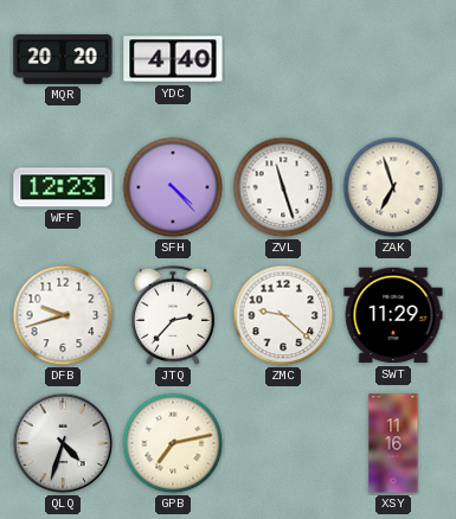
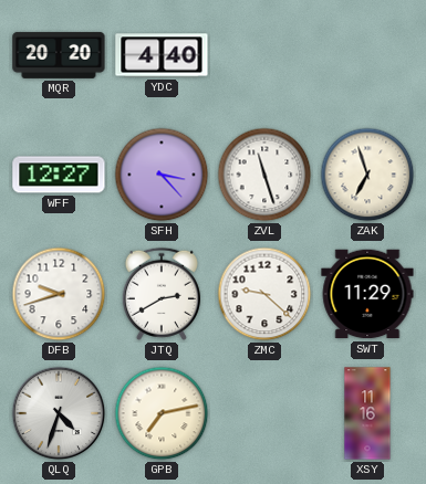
WFF: 12:23 -> 12:27 (59, 175)
SFH: 4:23 -> 3:23 (162, 175)
JTQ: 2:37 -> 2:40 (162, 294)
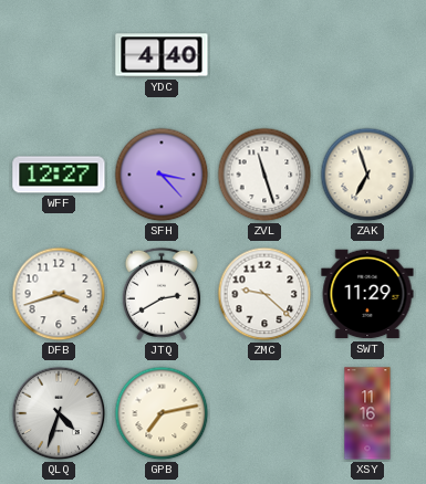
MQR: 20:20 -> none (59, 55)
DFB: 9:42 -> 3:42 (59, 294)
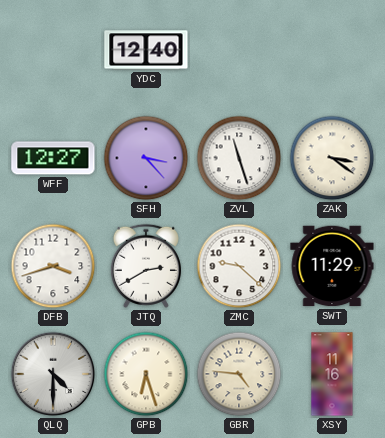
YDC: 4:40 -> 12:40 (146, 50)
ZAK: 6:57 -> 3:21 (332, 158)
QLQ: 4:33 -> 4:30 (53, 374)
GPB: 7:13 -> 6:27 (146, 374)
GBR: none -> 4:46 (239, 374)
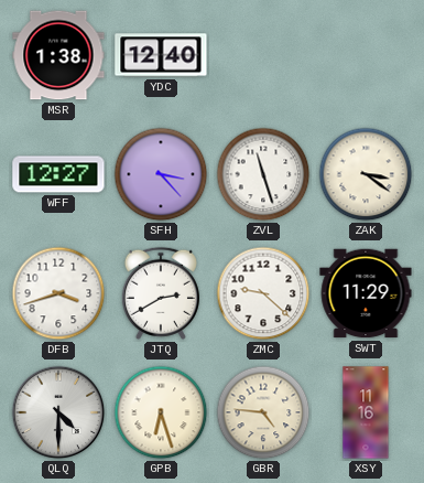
MSR: none -> 1:38 (58, 55)
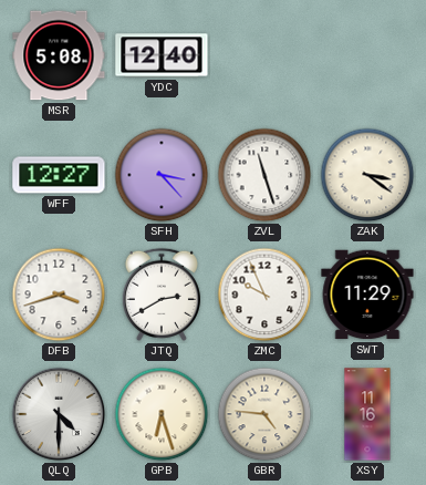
MSR: 1:38 -> 5:08 (59, 55)
ZMC: 9:22 -> 9:56 (264, 295)
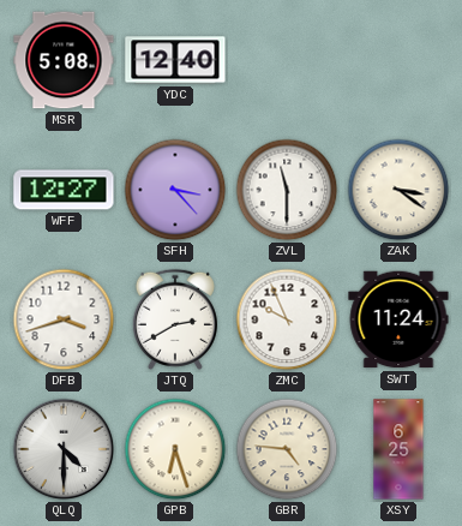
ZVL: 11:27 -> 11:30 (287, 190)
SWT: 11:29 -> 11:24 (398, 319)
XSY: 11:16 -> 6:25 (398, 449)
